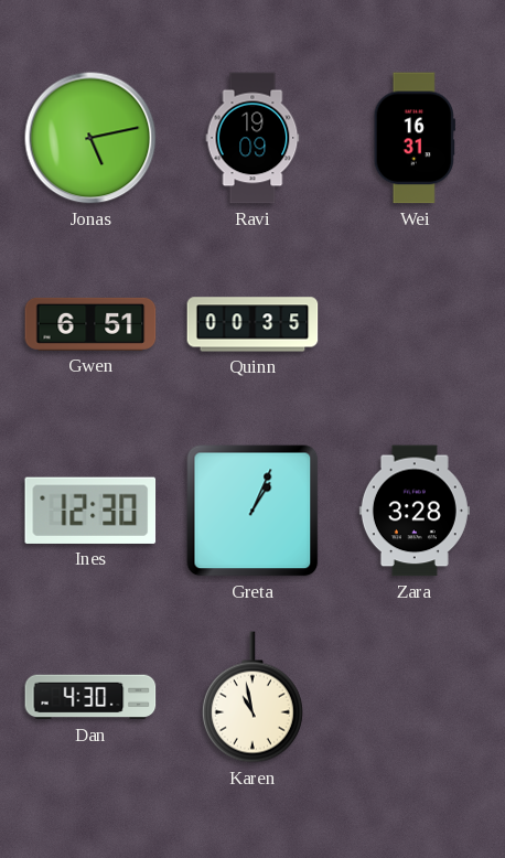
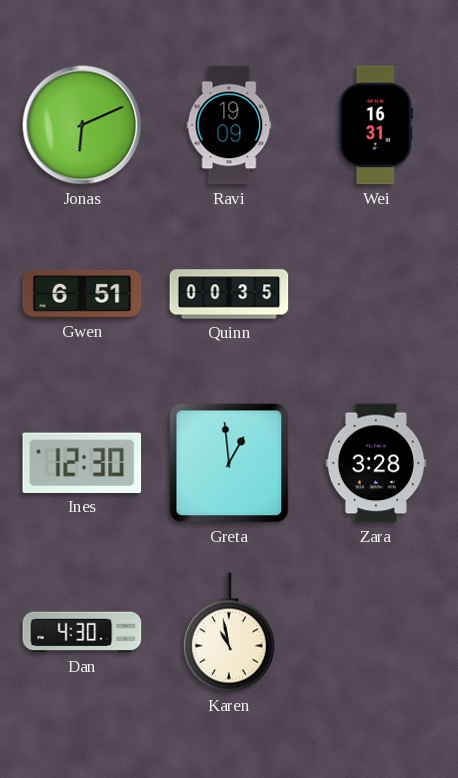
Jonas: 5:13 -> 6:11 (82, 125)
Greta: 1:04 -> 12:59 (229, 463)
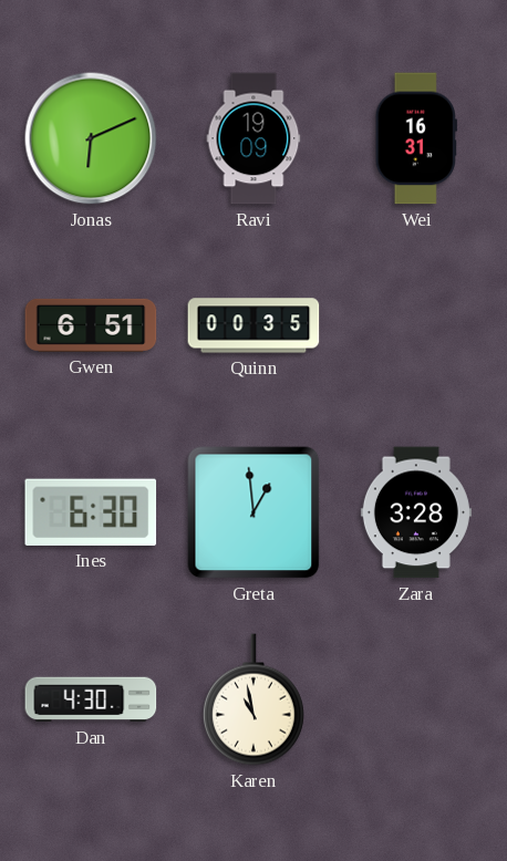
Ines: 12:30 -> 6:30 (91, 512)
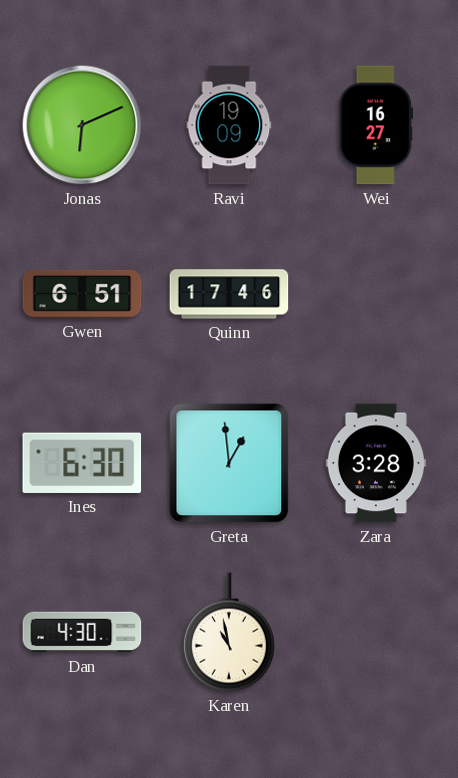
Wei: 16:31 -> 16:27 (376, 125)
Quinn: 00:35 -> 17:46 (229, 294)
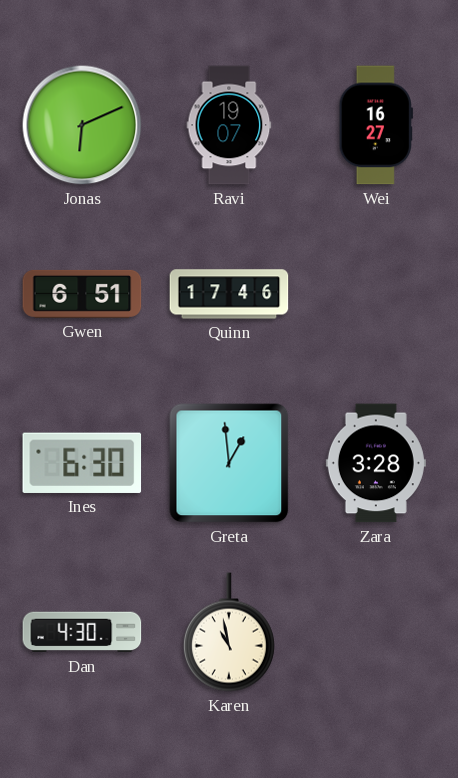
Ravi: 19:09 -> 19:07 (229, 125)
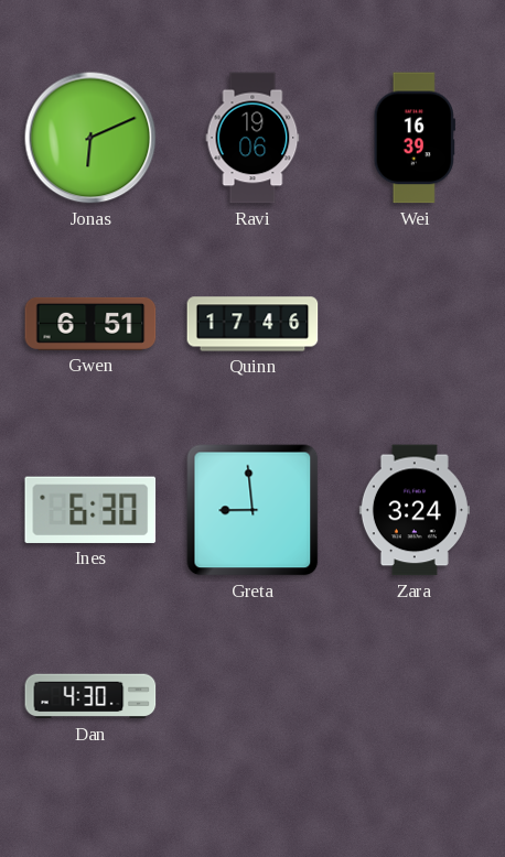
Ravi: 19:07 -> 19:06 (253, 138)
Wei: 16:27 -> 16:39 (415, 138)
Greta: 12:59 -> 8:59 (253, 510)
Zara: 3:28 -> 3:24 (415, 510)
Karen: 10:58 -> none (229, 632)
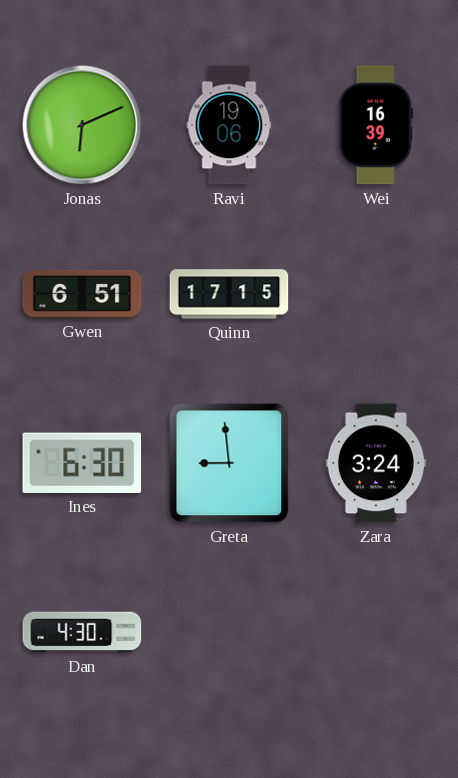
Quinn: 17:46 -> 17:15 (229, 294)
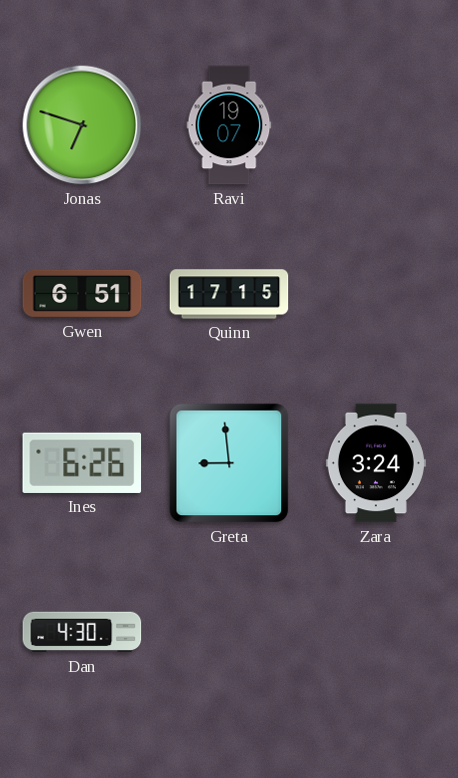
Jonas: 6:11 -> 6:48 (82, 125)
Ravi: 19:06 -> 19:07 (229, 125)
Wei: 16:39 -> none (376, 125)
Ines: 6:30 -> 6:26 (82, 463)
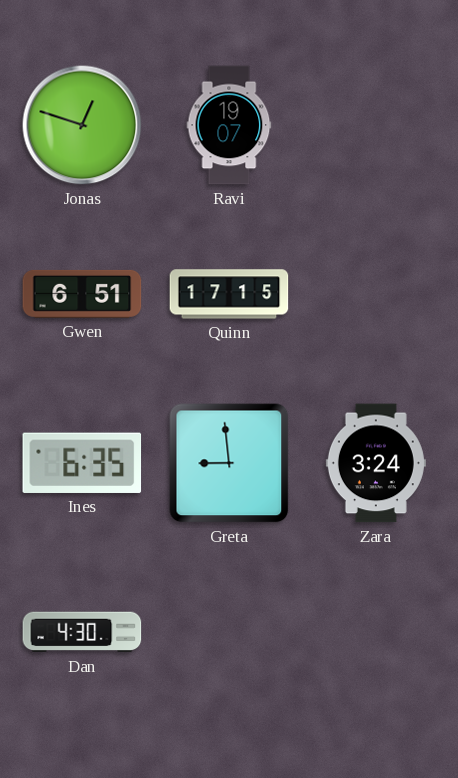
Jonas: 6:48 -> 12:48 (82, 125)
Ines: 6:26 -> 6:35 (82, 463)
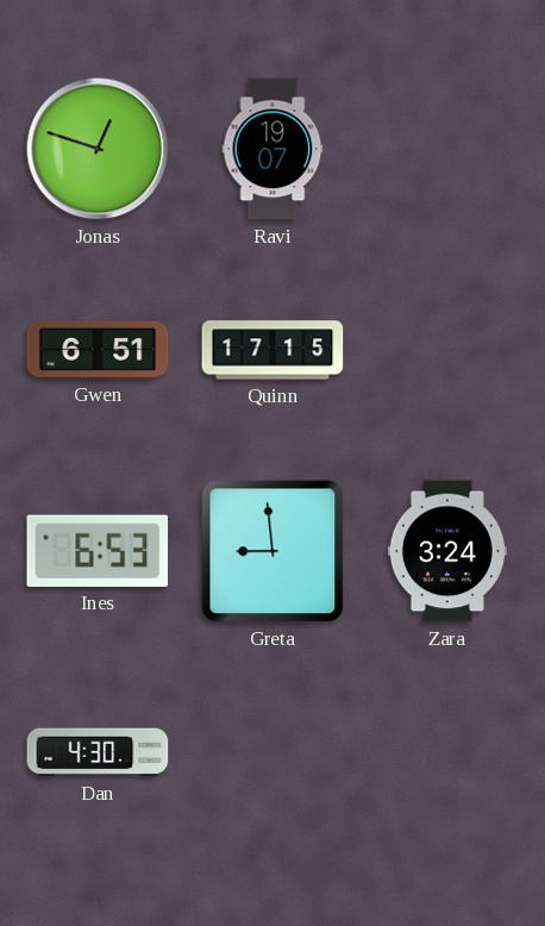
Ines: 6:35 -> 6:53 (98, 551)
